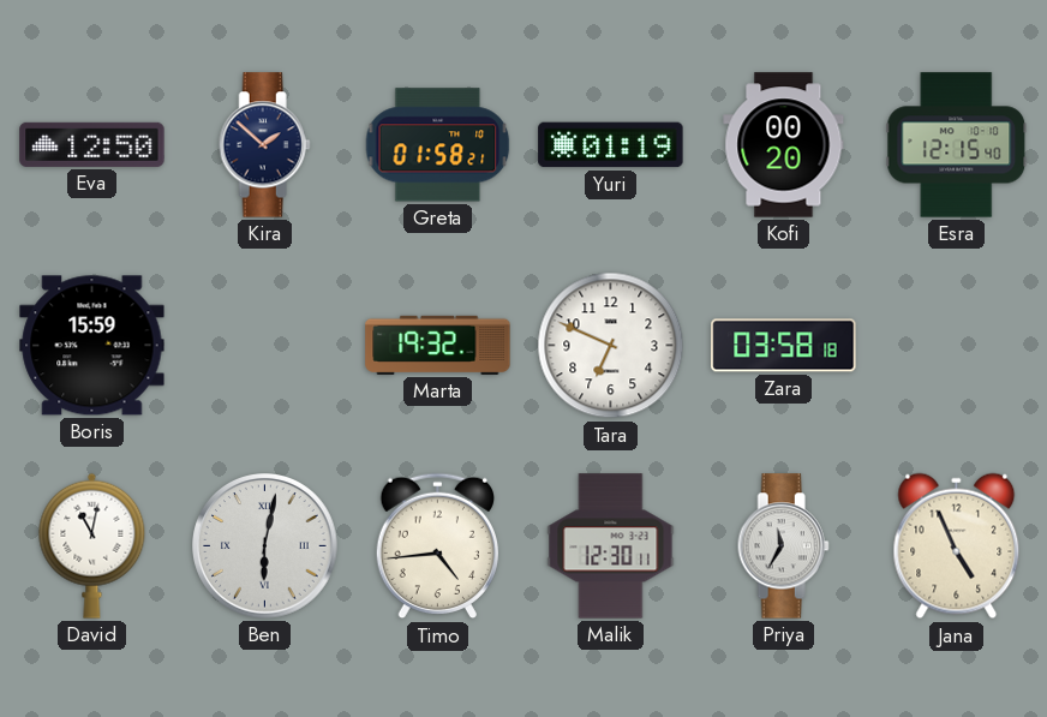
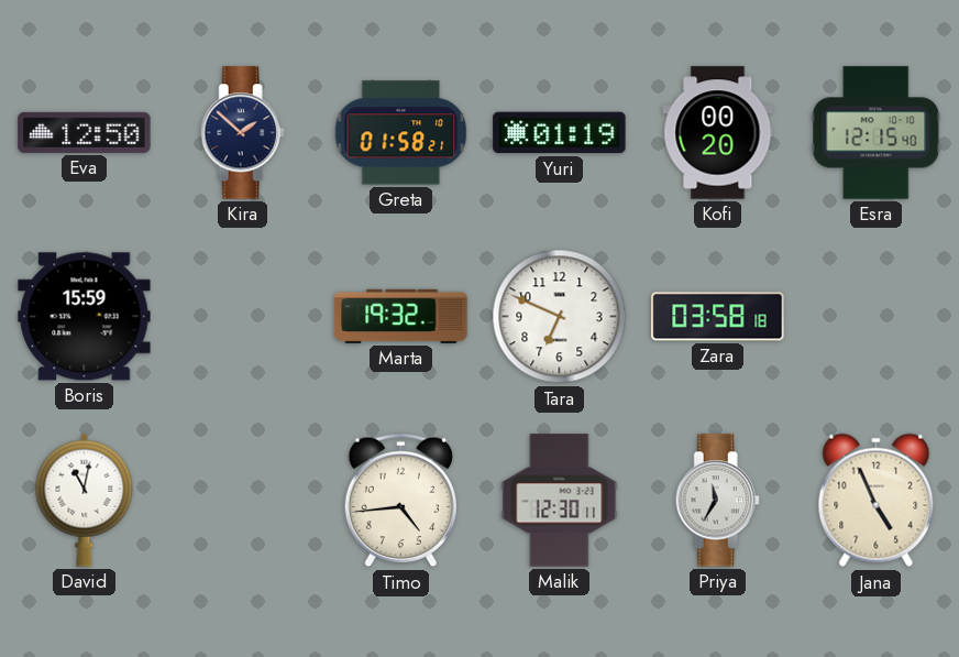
Ben: 6:02 -> none (265, 546)
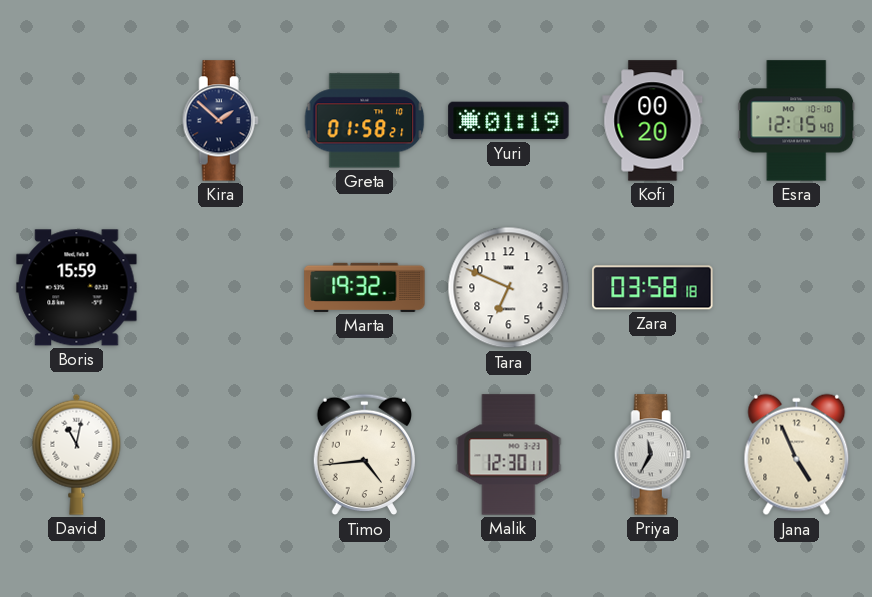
Eva: 12:50 -> none (85, 132)
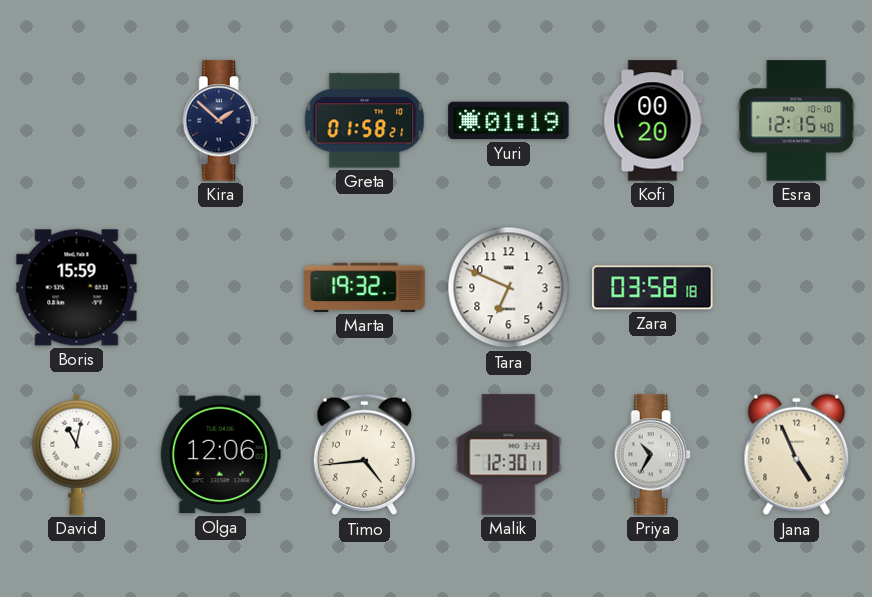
Olga: none -> 12:06 (220, 455)
Priya: 11:35 -> 10:35 (652, 455)
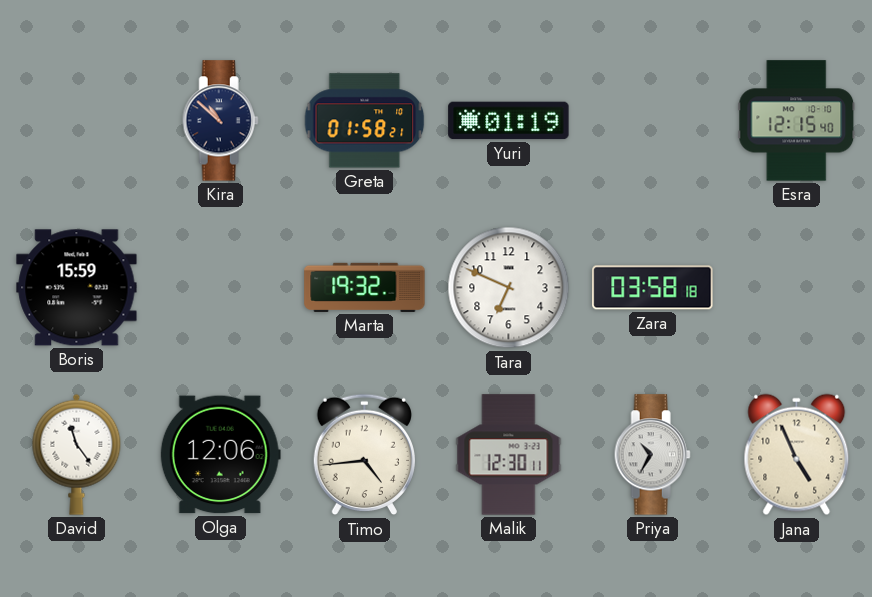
Kira: 1:52 -> 10:52 (220, 121)
Kofi: 00:20 -> none (653, 121)
David: 11:02 -> 11:24 (77, 454)
